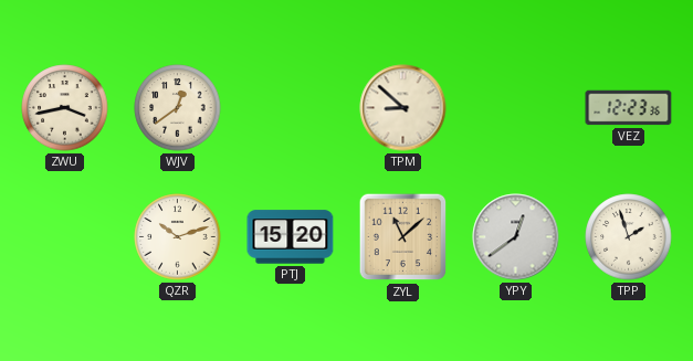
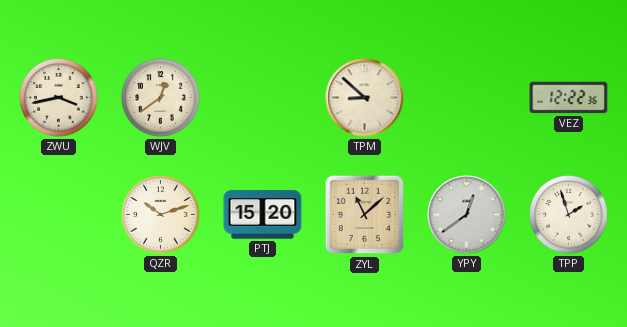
VEZ: 12:23 -> 12:22 (569, 98)
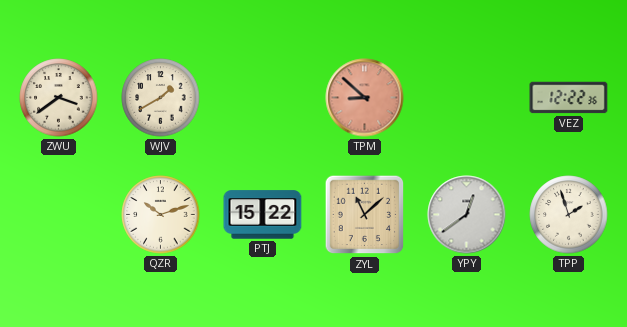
ZWU: 3:43 -> 3:39 (59, 98)
WJV: 12:39 -> 1:40 (161, 98)
TPM dial: cream -> salmon (365, 98)
PTJ: 15:20 -> 15:22 (263, 215)
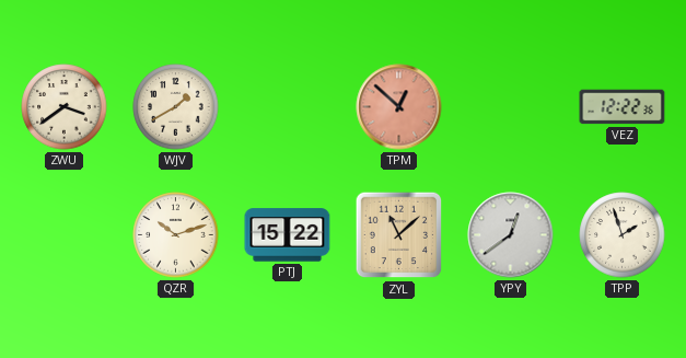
TPM: 8:52 -> 12:52 (399, 107)
